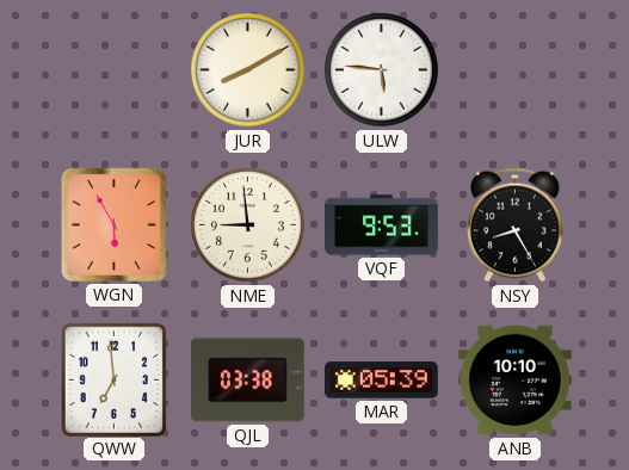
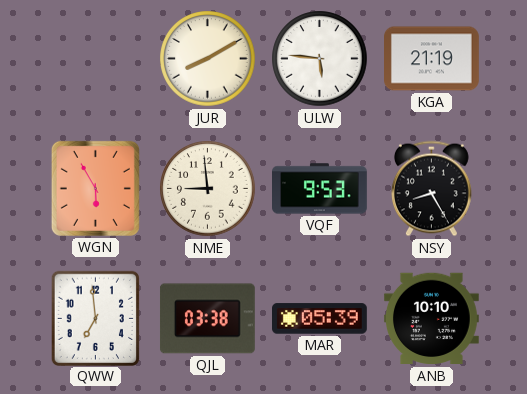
KGA: none -> 21:19 (432, 59)
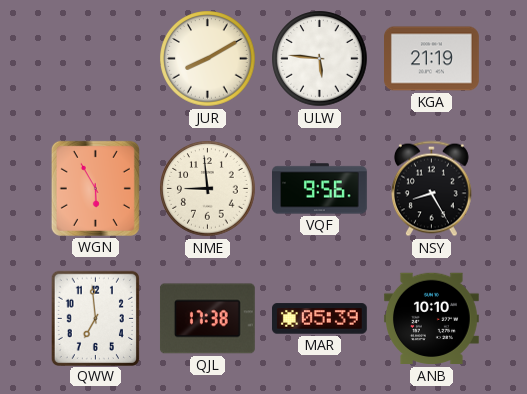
VQF: 9:53 -> 9:56 (320, 189)
QJL: 03:38 -> 17:38 (207, 319)
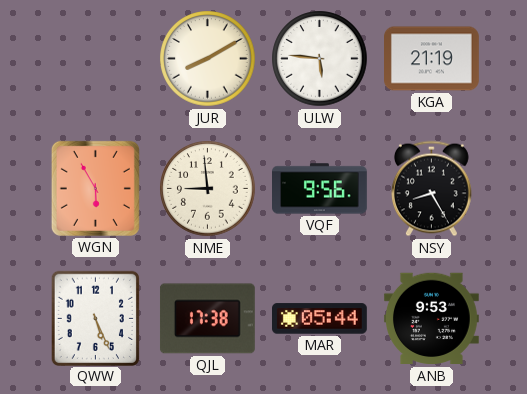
QWW: 6:59 -> 5:26 (95, 318)
MAR: 05:39 -> 05:44 (320, 319)
ANB: 10:10 -> 9:53 (431, 319)
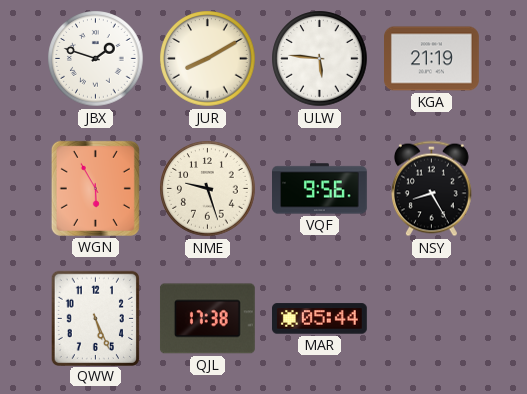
JBX: none -> 1:48 (96, 59)
NME: 8:59 -> 9:27 (208, 189)
ANB: 9:53 -> none (431, 319)
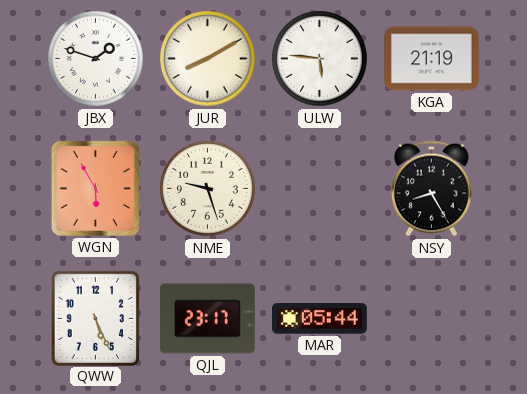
VQF: 9:56 -> none (320, 189)
QJL: 17:38 -> 23:17 (207, 319)
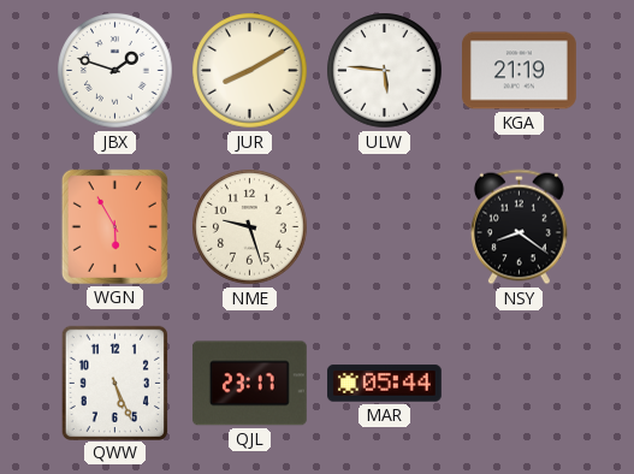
NSY: 8:25 -> 8:21 (519, 227)
